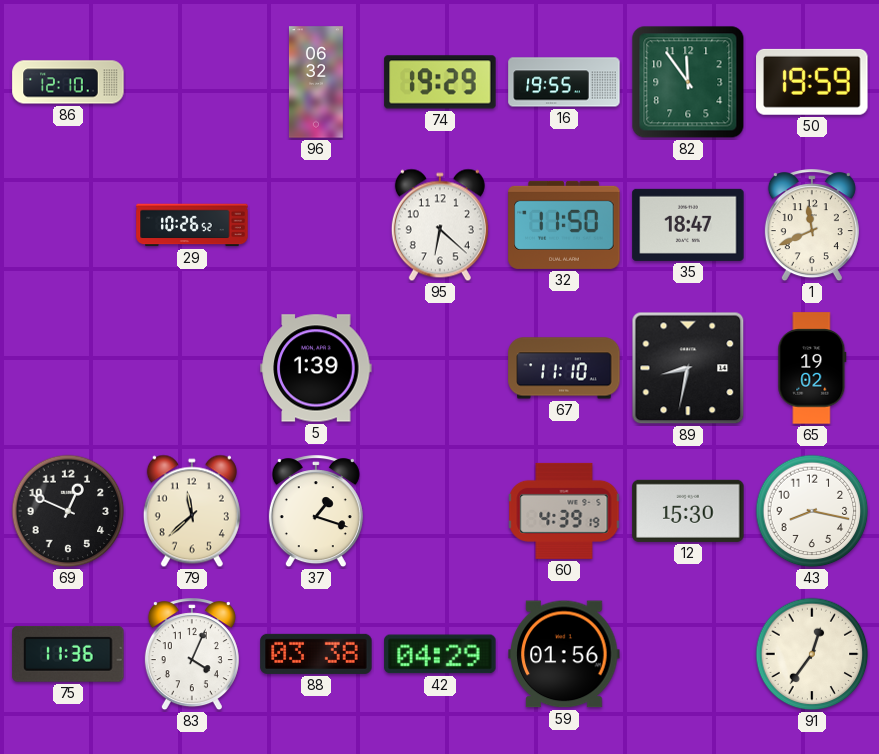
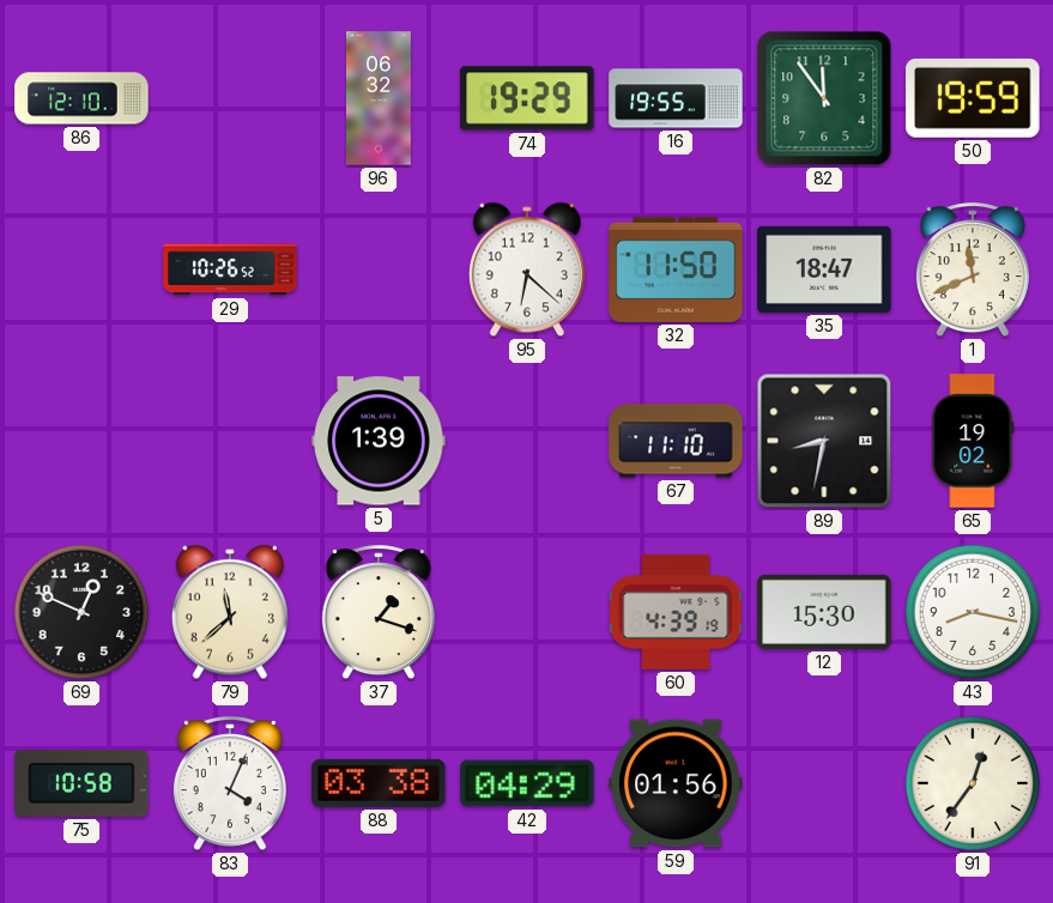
75: 11:36 -> 10:58 (81, 783)
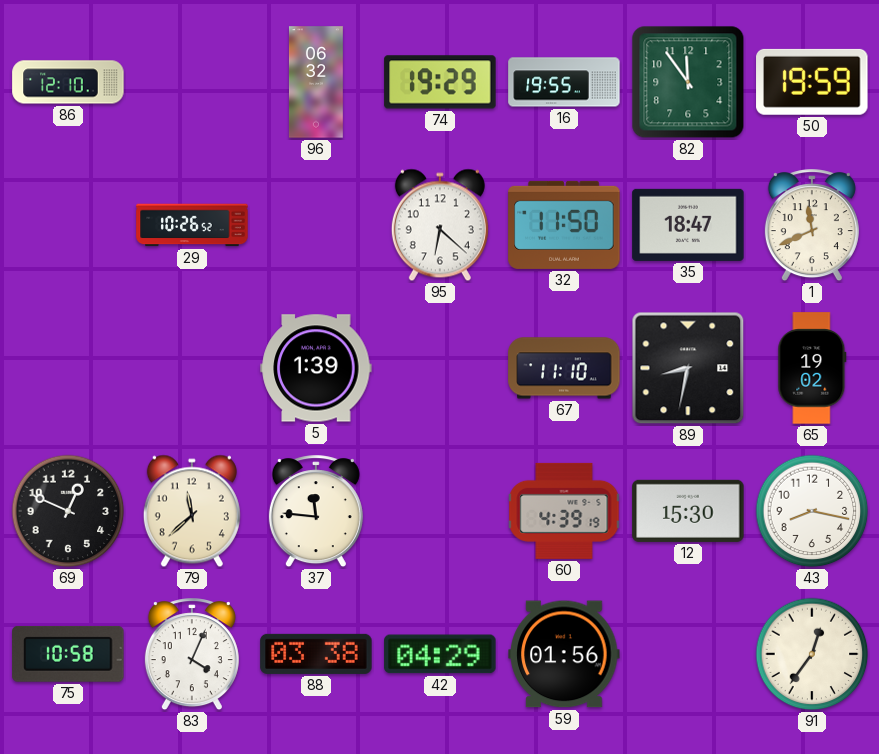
37: 1:18 -> 11:46 (316, 512)
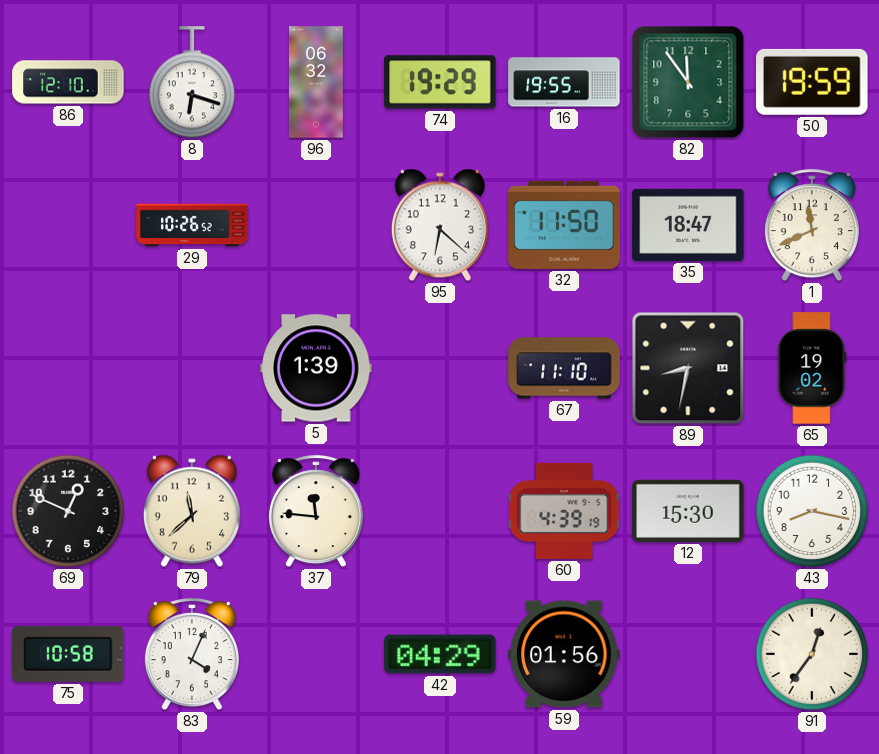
8: none -> 6:18 (192, 83)
88: 03:38 -> none (316, 654)
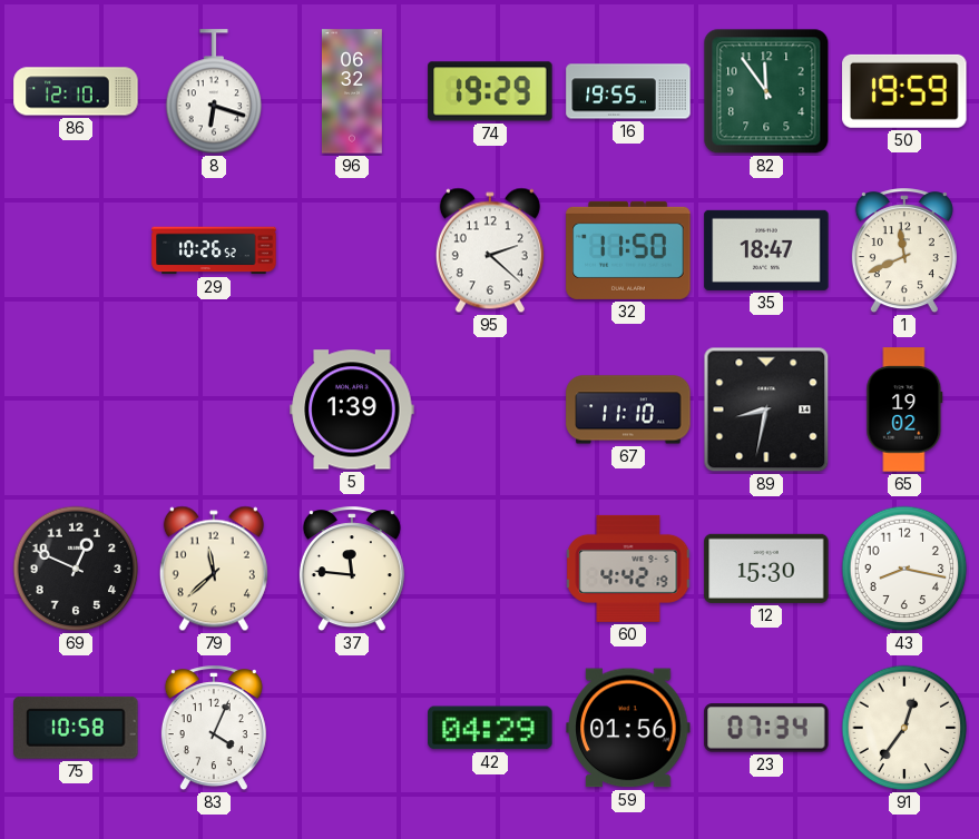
95: 6:22 -> 2:22 (490, 250)
60: 4:39 -> 4:42 (628, 569)
23: none -> 07:34 (766, 728)
